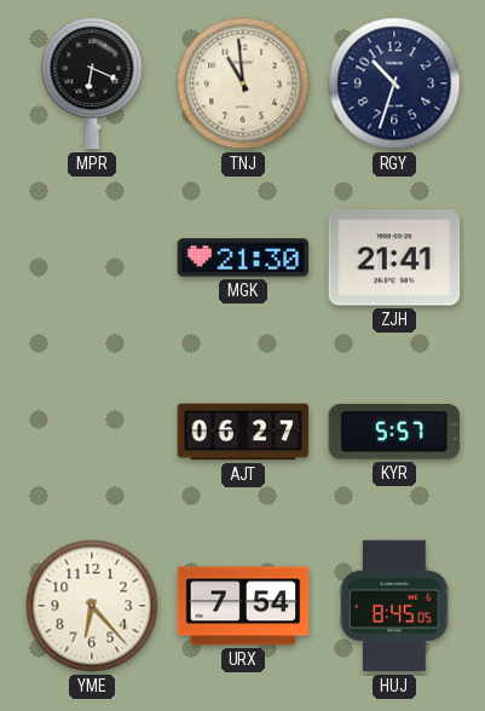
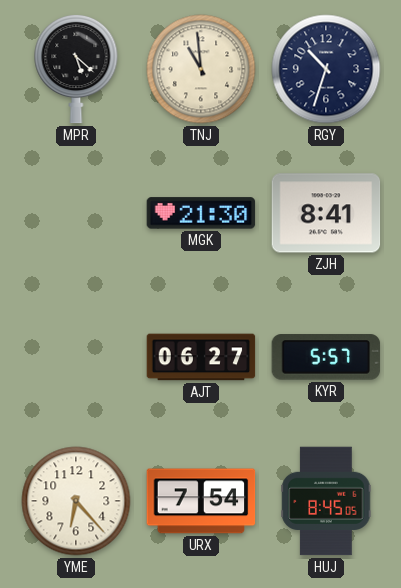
MPR: 6:19 -> 5:22 (76, 69)
ZJH: 21:41 -> 8:41 (326, 213)
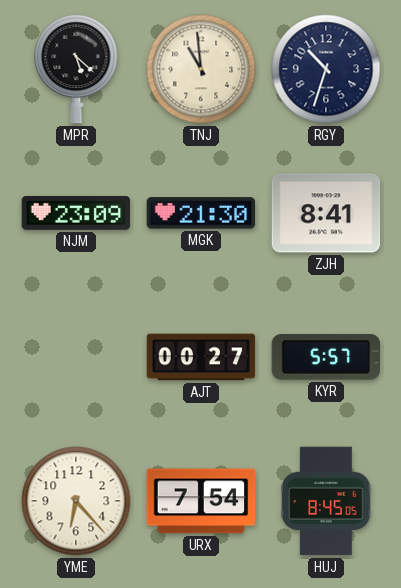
NJM: none -> 23:09 (76, 213)
AJT: 06:27 -> 00:27 (201, 357)
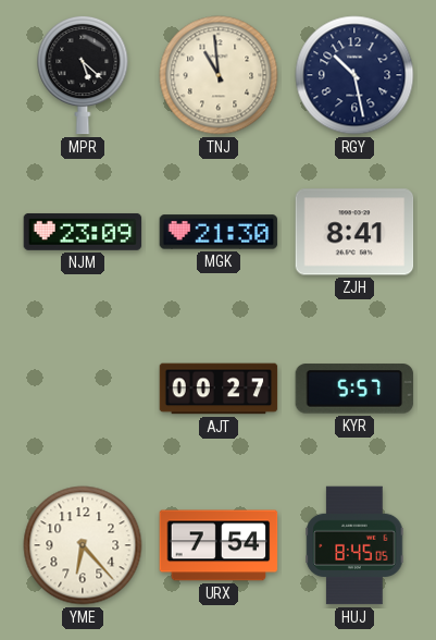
RGY: 10:33 -> 10:28 (354, 75)
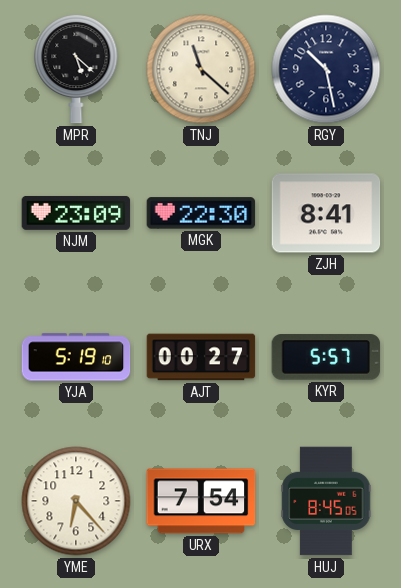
TNJ: 10:59 -> 11:22 (201, 69)
MGK: 21:30 -> 22:30 (201, 213)
YJA: none -> 5:19 (76, 357)
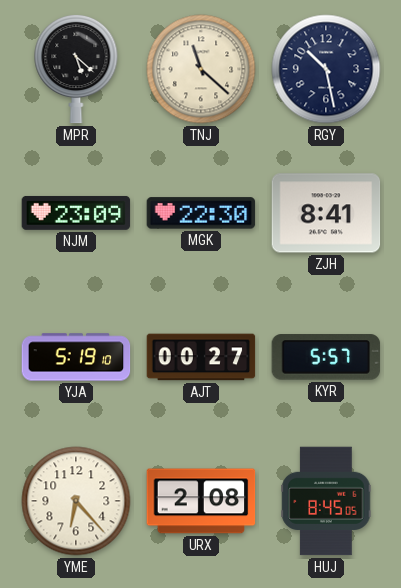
URX: 7:54 -> 2:08 (201, 501)
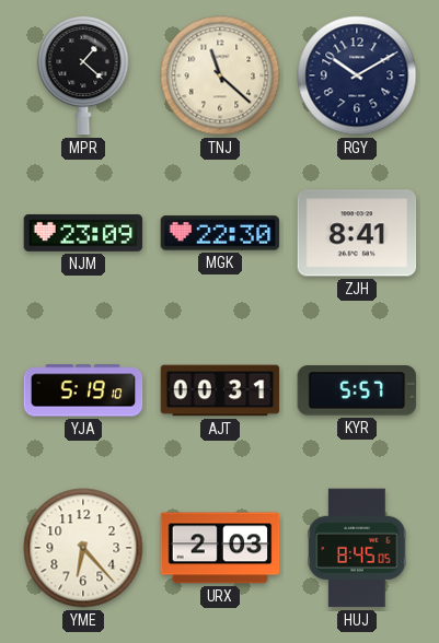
MPR: 5:22 -> 1:22 (83, 75)
RGY: 10:28 -> 10:10 (357, 75)
AJT: 00:27 -> 00:31 (220, 390)
URX: 2:08 -> 2:03 (220, 548)
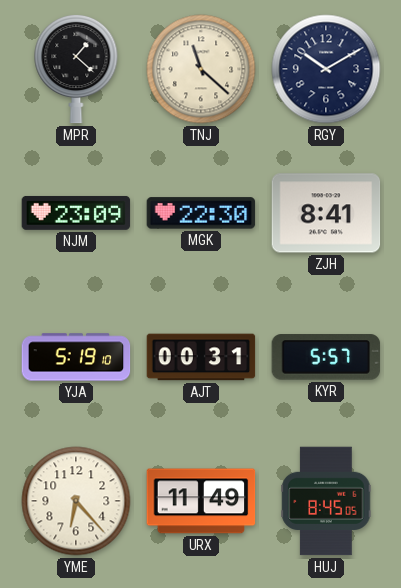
URX: 2:03 -> 11:49 (201, 501)
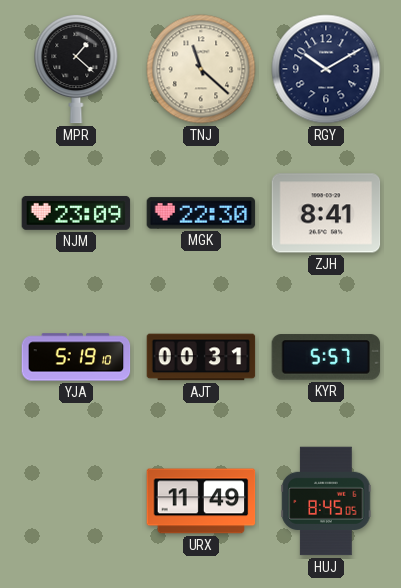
YME: 6:23 -> none (76, 501)
